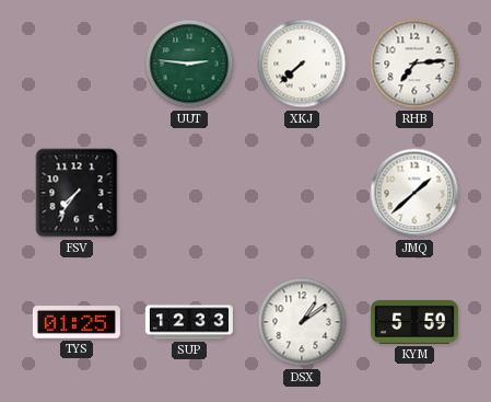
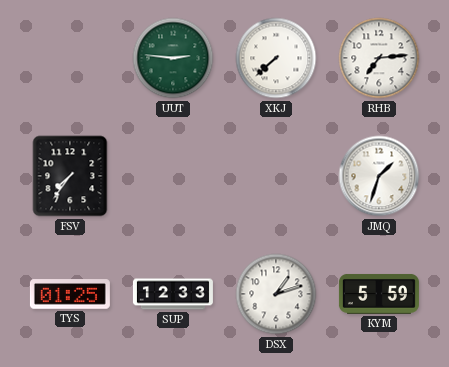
JMQ: 1:38 -> 1:33 (379, 176)
DSX: 1:09 -> 1:12 (276, 294)
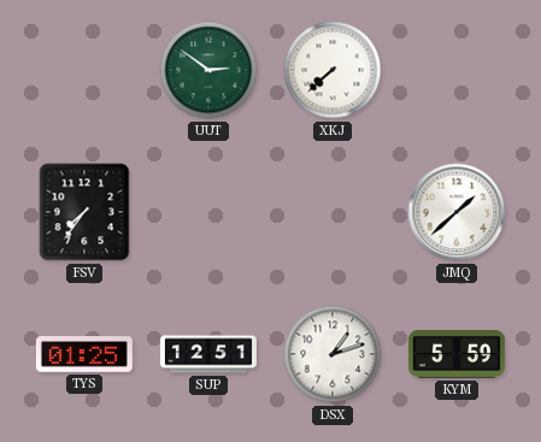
UUT: 2:46 -> 2:51 (208, 70)
RHB: 7:14 -> none (379, 58)
JMQ: 1:33 -> 1:38 (457, 212)
SUP: 12:33 -> 12:51 (208, 354)
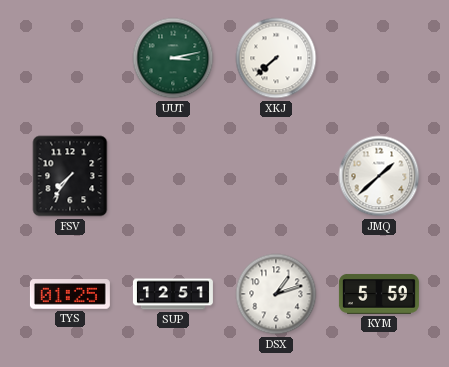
UUT: 2:51 -> 3:13 (173, 58)
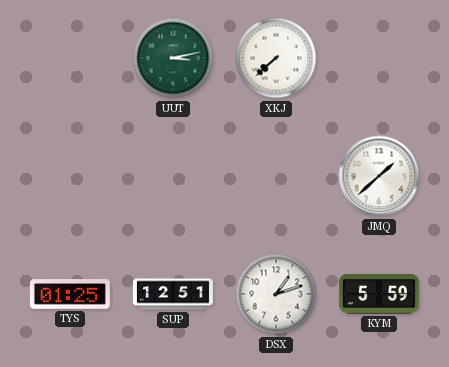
FSV: 7:36 -> none (70, 176)
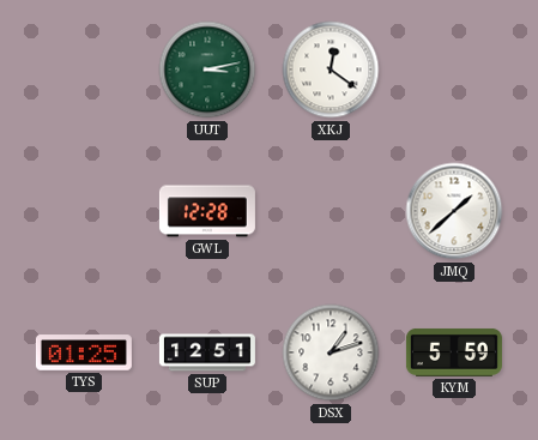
XKJ: 7:38 -> 12:21 (331, 70)
GWL: none -> 12:28 (207, 211)
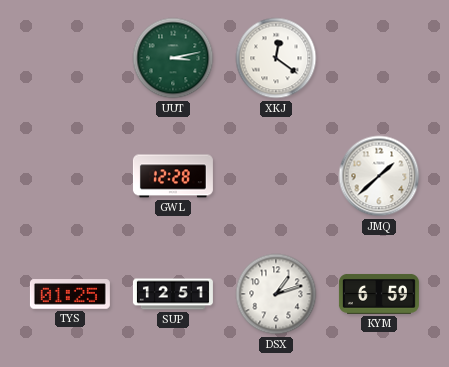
KYM: 5:59 -> 6:59 (379, 294)
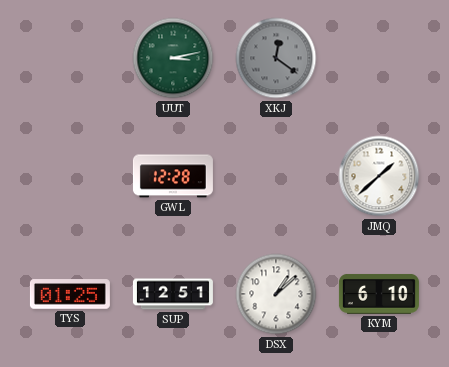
XKJ dial: white -> grey (276, 58)
DSX: 1:12 -> 1:08 (276, 294)
KYM: 6:59 -> 6:10 (379, 294)
